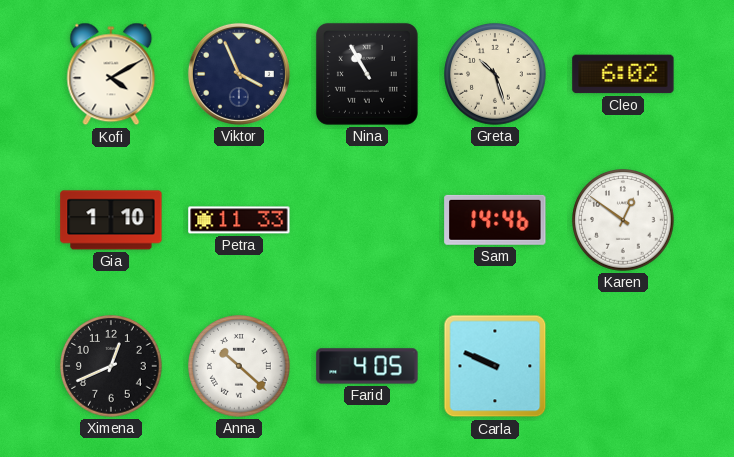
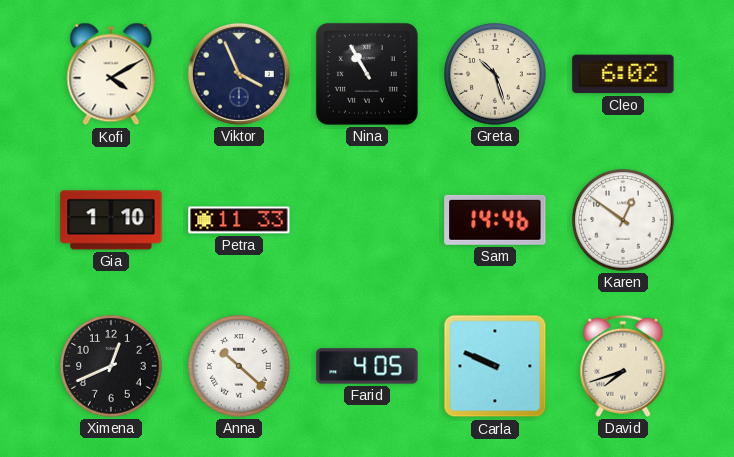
David: none -> 7:42 (623, 366)
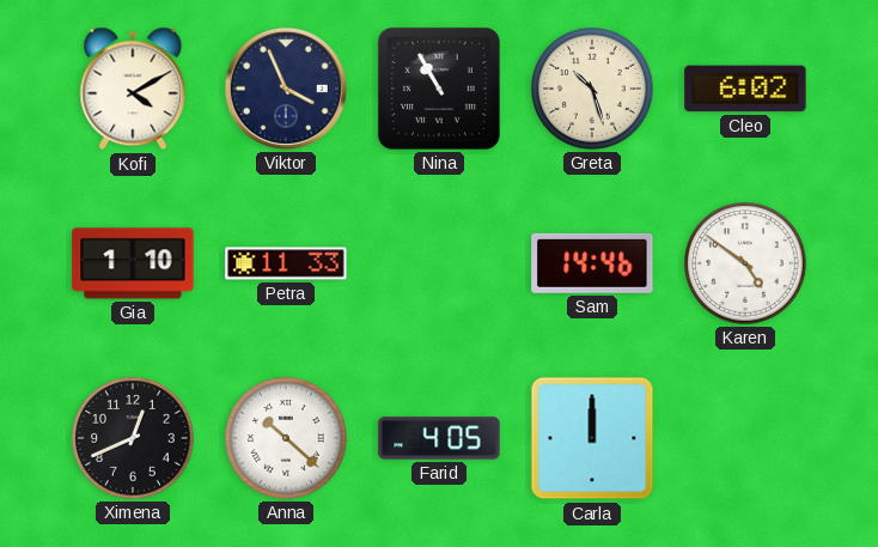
Karen: 12:51 -> 4:51 (745, 263)
Carla: 9:49 -> 12:00 (592, 438)
David: 7:42 -> none (623, 366)
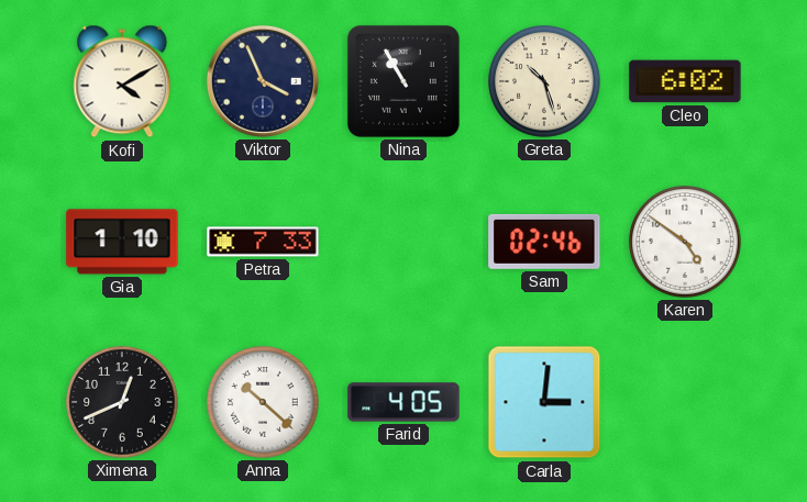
Petra: 11:33 -> 7:33 (263, 242)
Sam: 14:46 -> 02:46 (544, 242)
Carla: 12:00 -> 3:01 (544, 402)
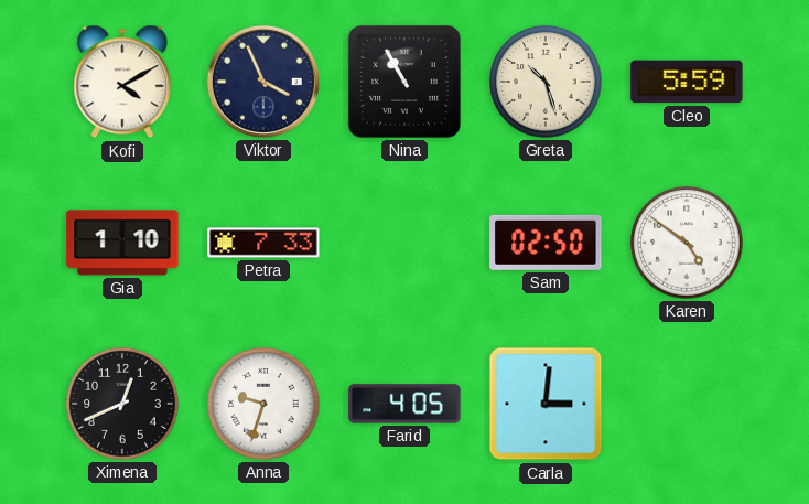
Cleo: 6:02 -> 5:59 (687, 82)
Sam: 02:46 -> 02:50 (546, 243)
Anna: 10:22 -> 9:33 (263, 404)
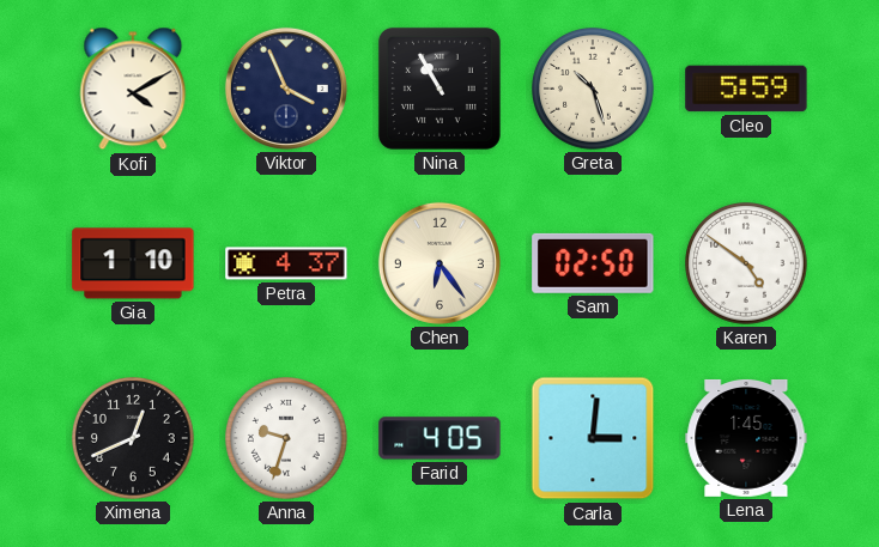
Petra: 7:33 -> 4:37 (286, 263)
Chen: none -> 6:24 (440, 263)
Lena: none -> 1:45 (746, 438)
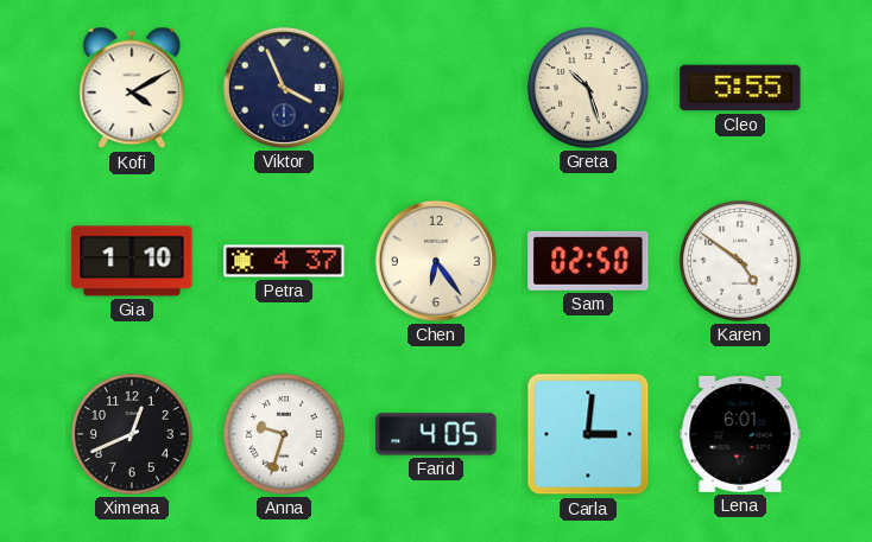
Nina: 10:55 -> none (440, 89)
Cleo: 5:59 -> 5:55 (740, 88)
Lena: 1:45 -> 6:01 (740, 434)
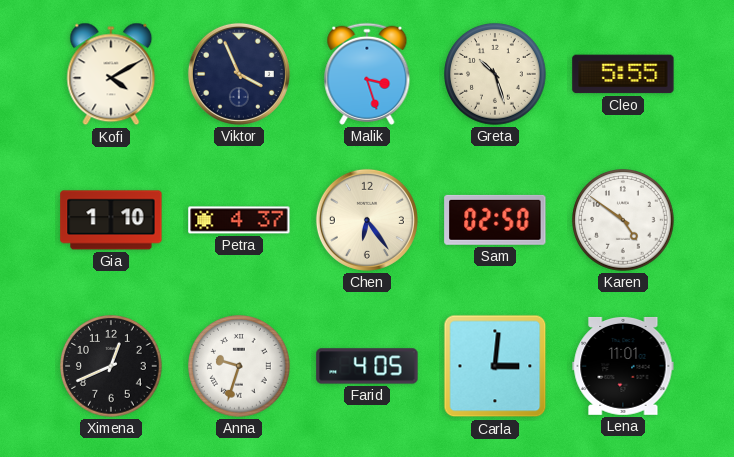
Malik: none -> 3:27 (367, 74)
Lena: 6:01 -> 11:01 (623, 366)
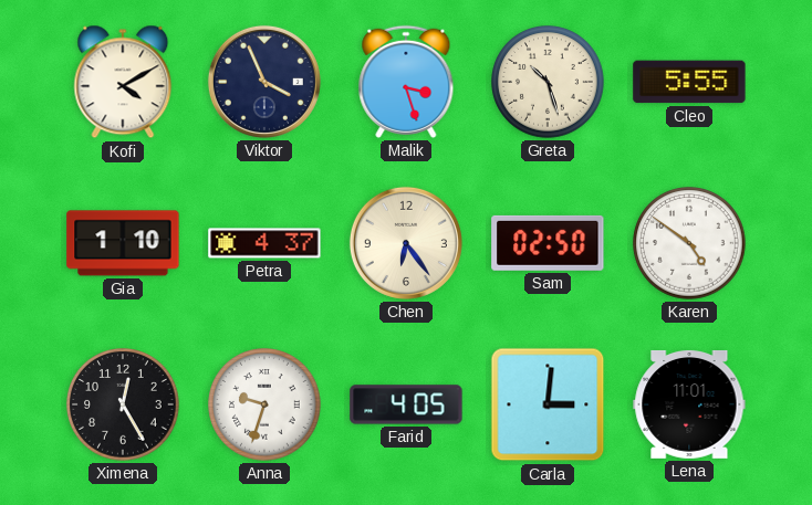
Ximena: 12:41 -> 12:25 (123, 404)
